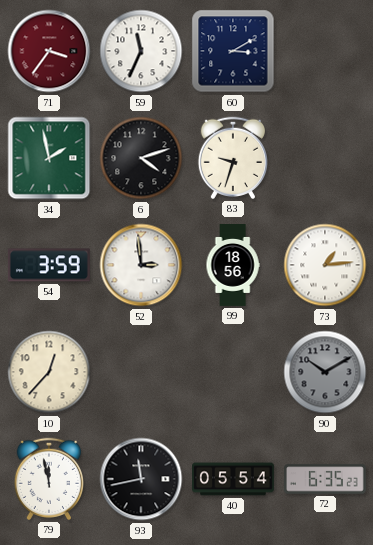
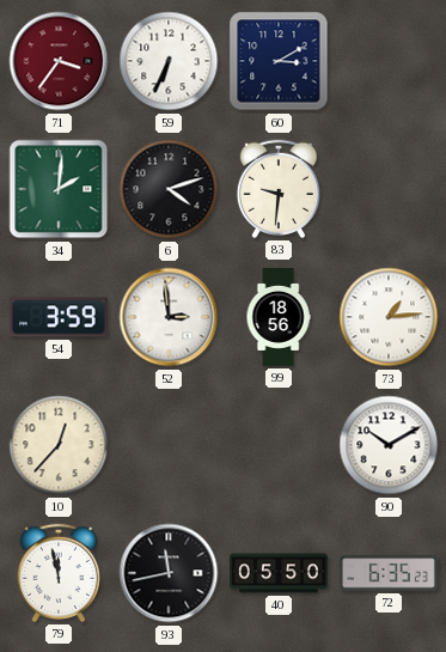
59: 11:34 -> 6:34 (169, 61)
34: 1:58 -> 2:01 (59, 189)
83: 9:33 -> 9:31 (277, 189)
90 dial: grey -> white (389, 445)
40: 05:54 -> 05:50 (280, 573)
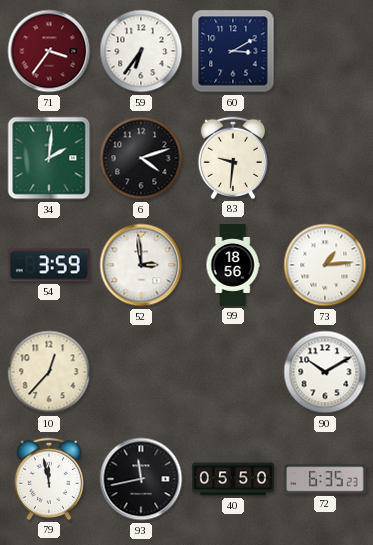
59: 6:34 -> 6:36 (141, 51)
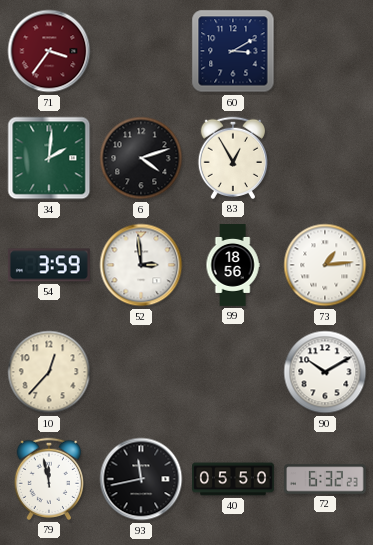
59: 6:36 -> none (141, 51)
83: 9:31 -> 12:55 (232, 158)
72: 6:35 -> 6:32 (325, 479)
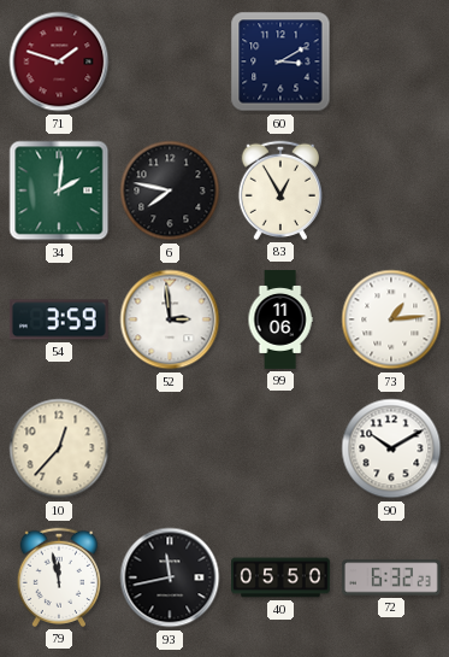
71: 3:36 -> 1:48 (59, 61)
6: 4:12 -> 7:47 (170, 190)
99: 18:56 -> 11:06 (280, 321)
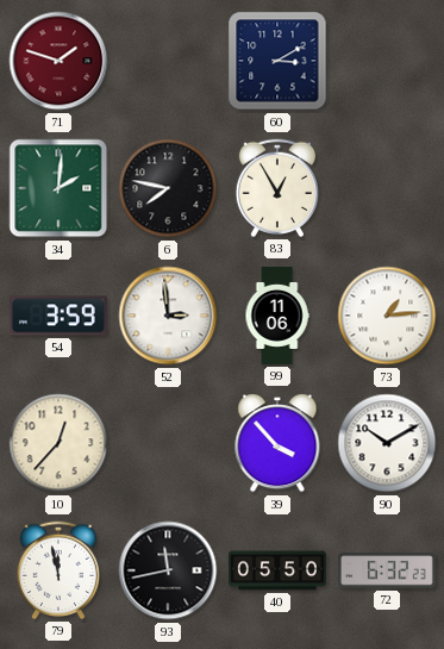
39: none -> 3:53 (277, 443)
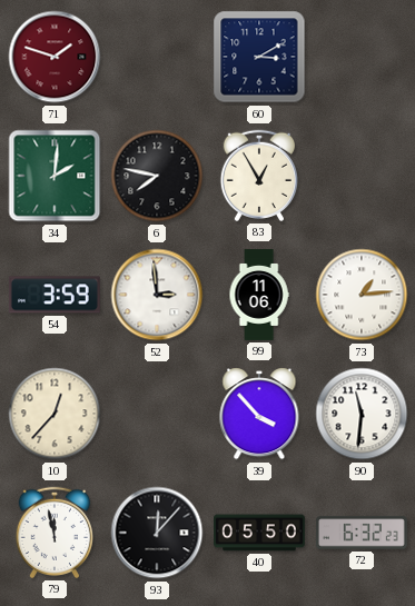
90: 10:10 -> 11:31 (362, 414)
93: 11:43 -> 12:07 (157, 533)
